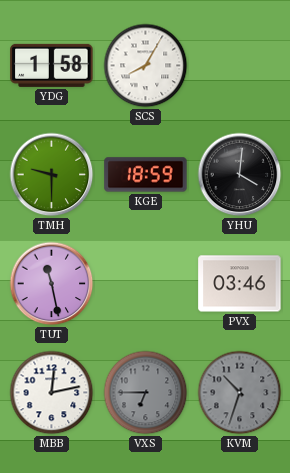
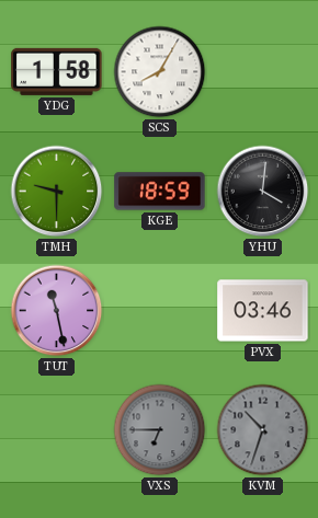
MBB: 12:13 -> none (52, 393)
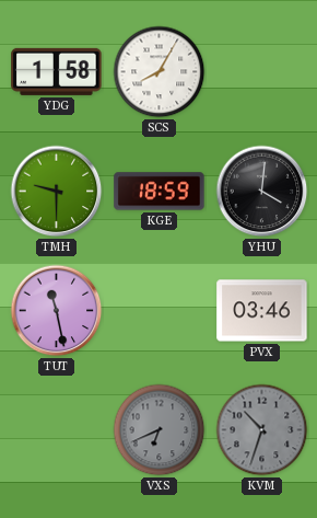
VXS: 6:45 -> 6:41 (160, 430)
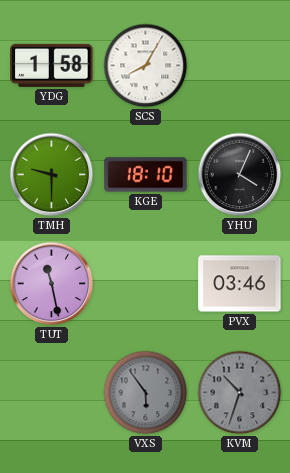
KGE: 18:59 -> 18:10 (146, 175)
YHU: 4:01 -> 4:04 (240, 175)
VXS: 6:41 -> 5:54 (146, 393)
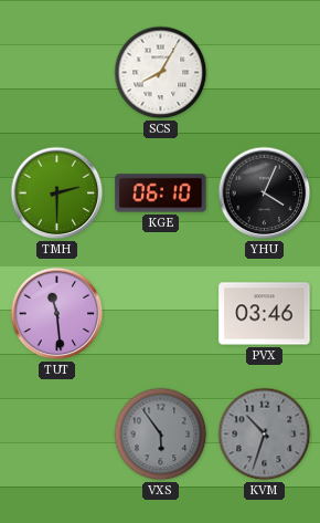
YDG: 1:58 -> none (52, 65)
TMH: 9:30 -> 2:30 (57, 193)
KGE: 18:10 -> 06:10 (161, 193)
TUT: 11:28 -> 11:29 (57, 314)
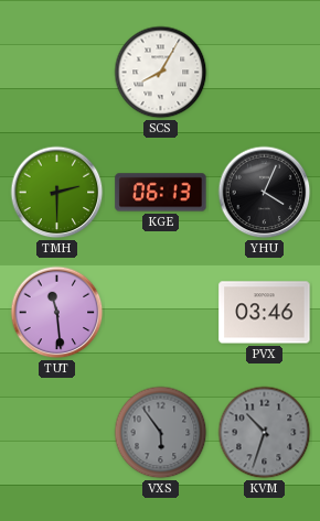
KGE: 06:10 -> 06:13 (161, 193)
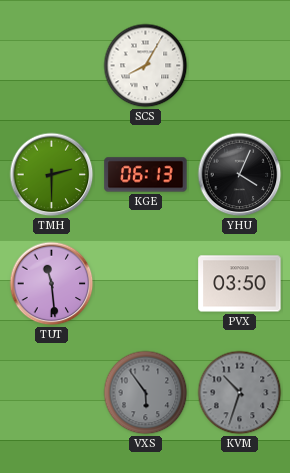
PVX: 03:46 -> 03:50 (240, 284)
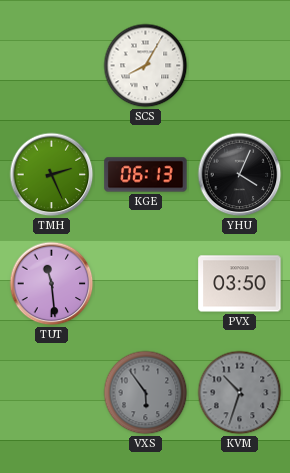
TMH: 2:30 -> 2:26 (52, 175)
